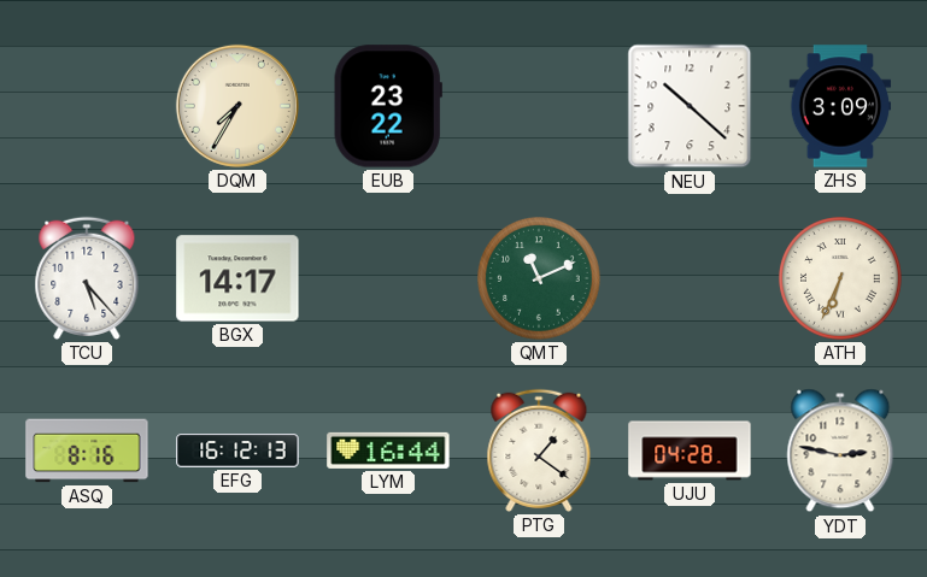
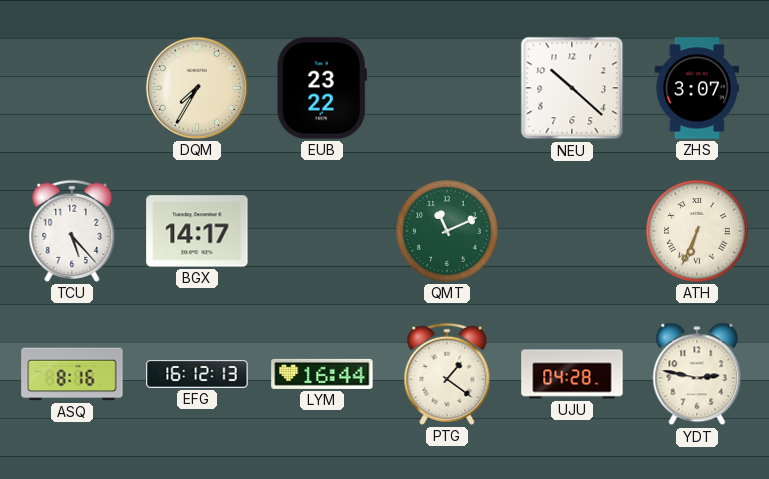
ZHS: 3:09 -> 3:07 (697, 88)
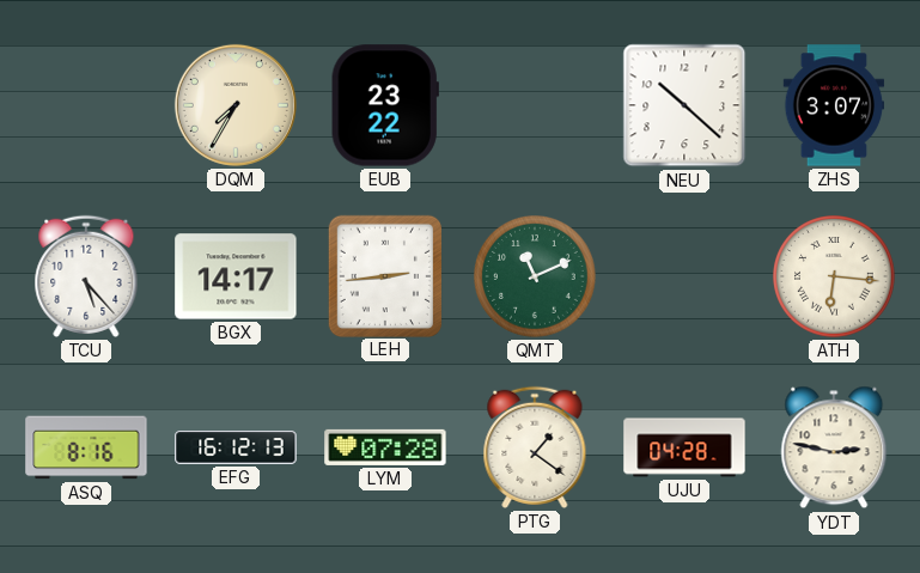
LEH: none -> 2:44 (385, 275)
ATH: 6:34 -> 6:16 (835, 278)
LYM: 16:44 -> 07:28 (385, 447)
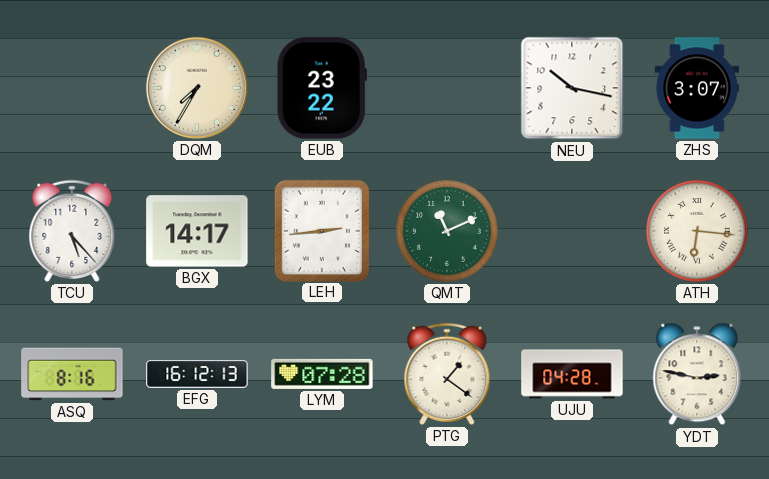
NEU: 10:22 -> 10:17 (572, 88)
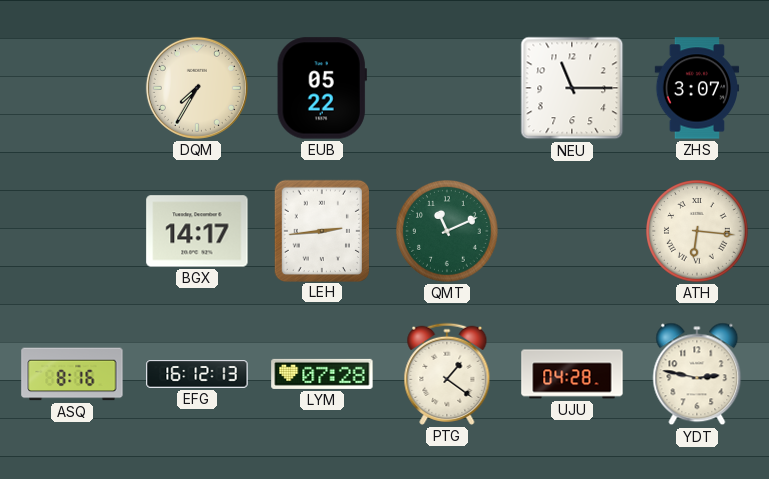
EUB: 23:22 -> 05:22 (322, 88)
NEU: 10:17 -> 11:15 (572, 88)
TCU: 5:23 -> none (72, 231)
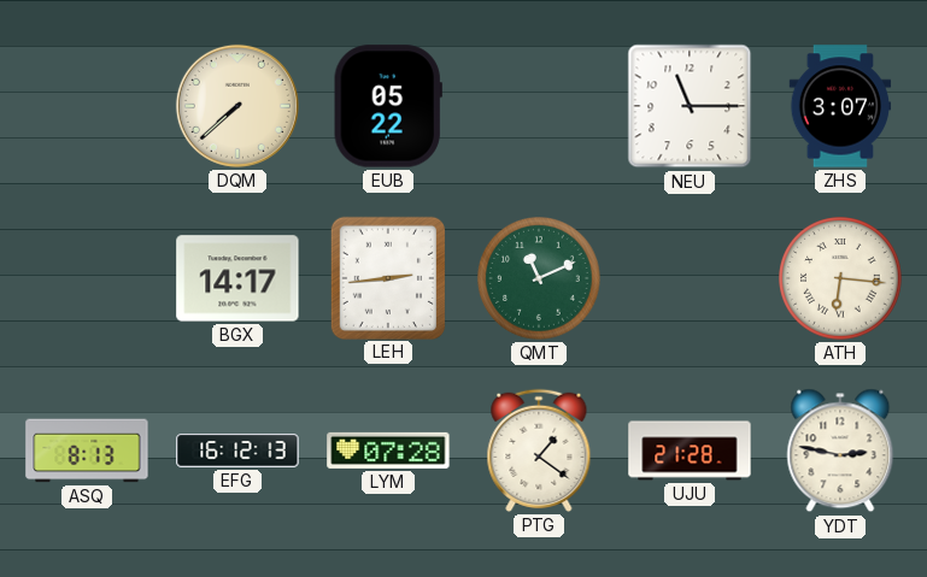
DQM: 7:35 -> 7:38 (237, 106)
ASQ: 8:16 -> 8:13 (87, 451)
UJU: 04:28 -> 21:28 (690, 451)
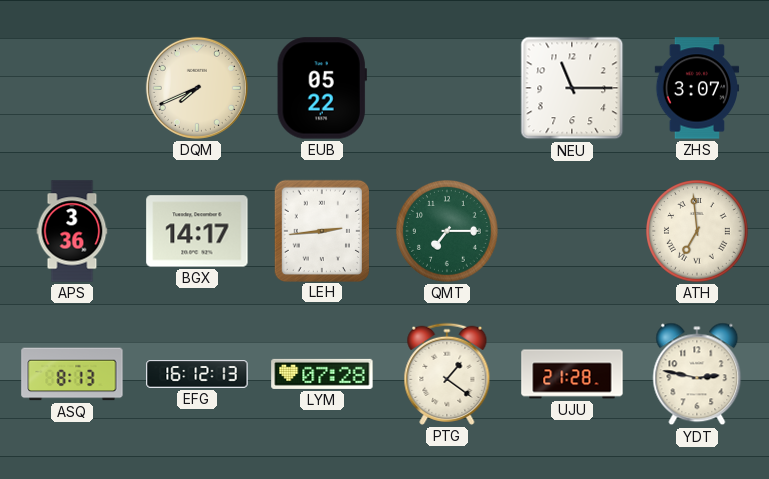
DQM: 7:38 -> 7:41 (197, 88)
APS: none -> 3:36 (72, 231)
QMT: 11:11 -> 7:15 (448, 232)
ATH: 6:16 -> 6:59 (698, 232)
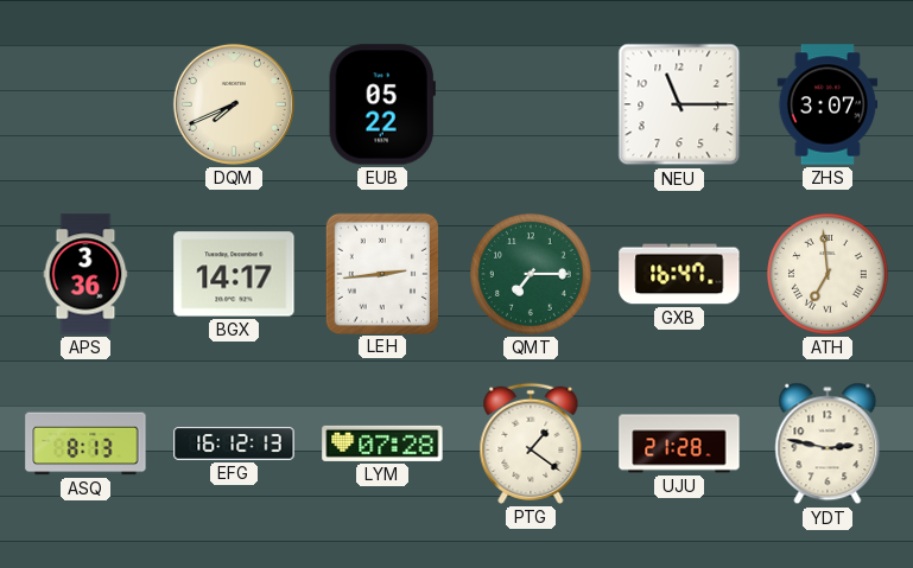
GXB: none -> 16:47 (679, 274)
